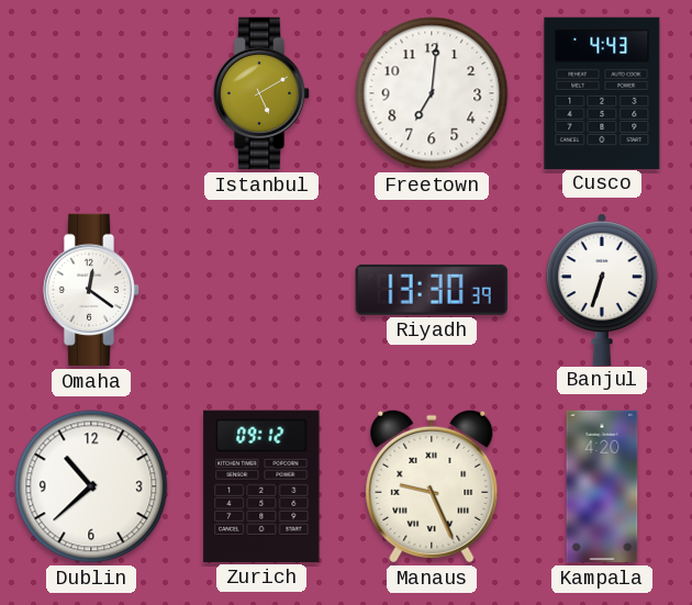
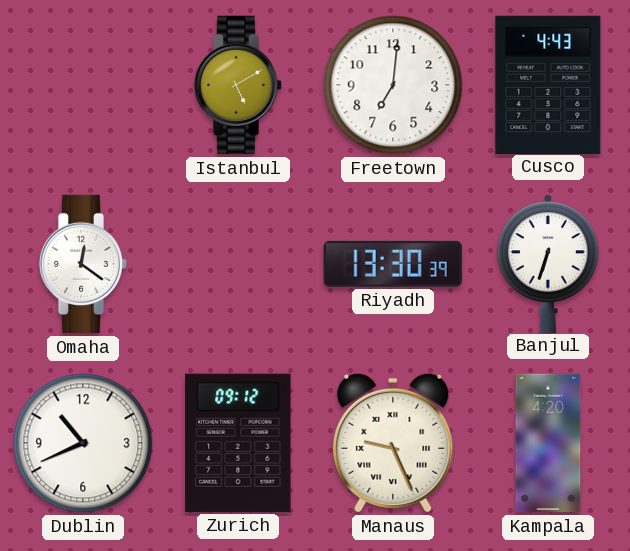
Dublin: 10:38 -> 10:41 (83, 443)
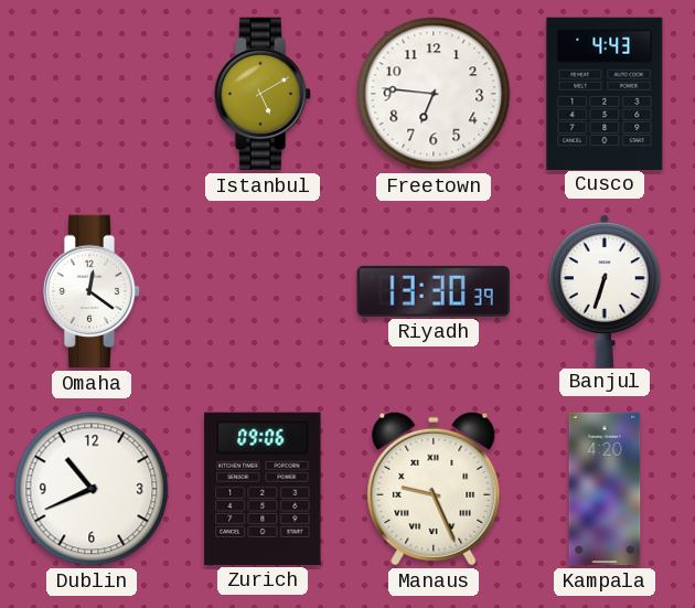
Freetown: 7:01 -> 6:46 (434, 94)
Zurich: 09:12 -> 09:06 (263, 489)
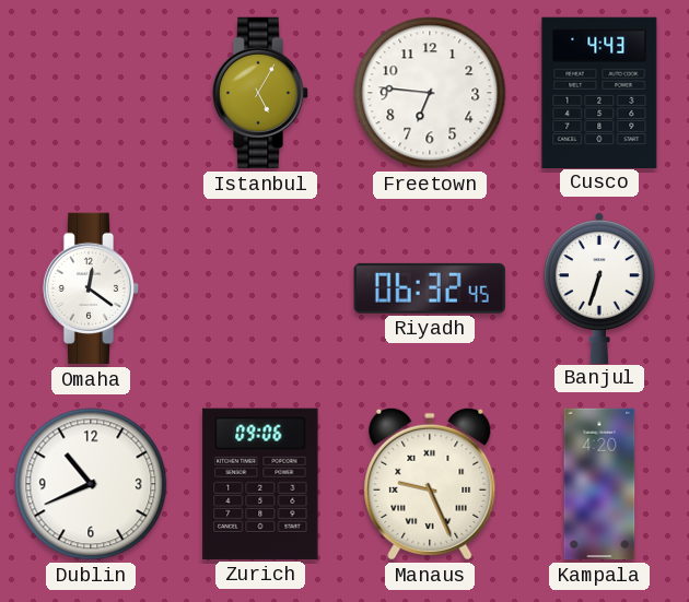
Istanbul: 5:10 -> 5:05 (260, 93)
Riyadh: 13:30 -> 06:32 (430, 288)
